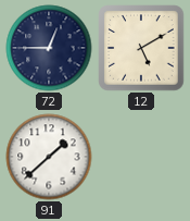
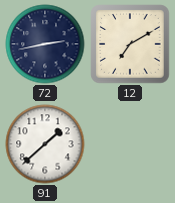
72: 12:45 -> 2:43 (45, 44)
12: 5:10 -> 7:10 (130, 44)
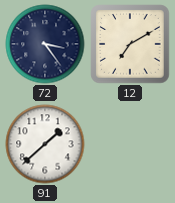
72: 2:43 -> 3:24 (45, 44)
